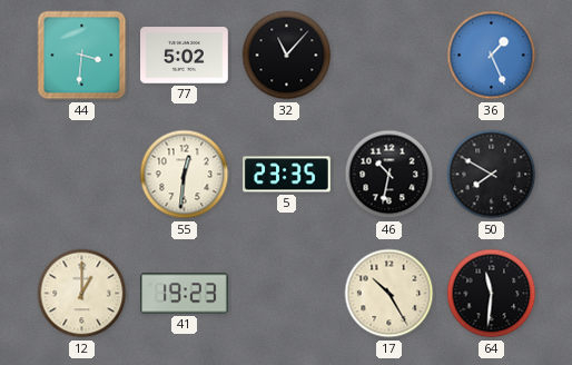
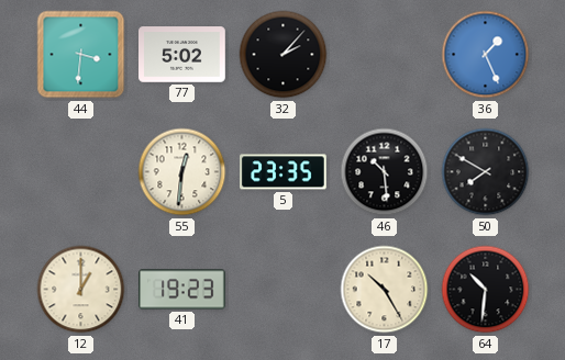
32: 11:07 -> 2:07 (284, 55)
46: 10:32 -> 10:29 (385, 172)
64: 11:31 -> 10:31 (486, 290)
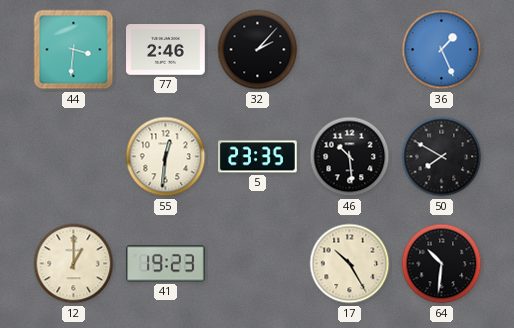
77: 5:02 -> 2:46 (166, 50)
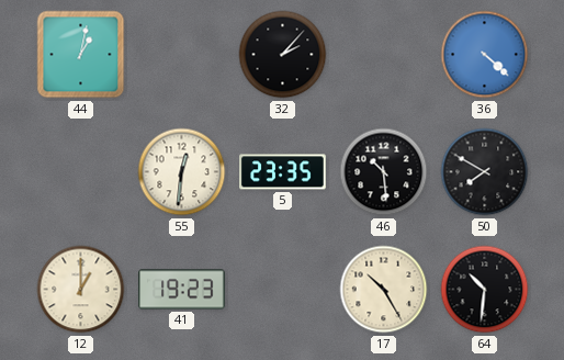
44: 3:31 -> 1:02 (81, 55)
77: 2:46 -> none (166, 50)
36: 1:26 -> 4:22 (485, 55)
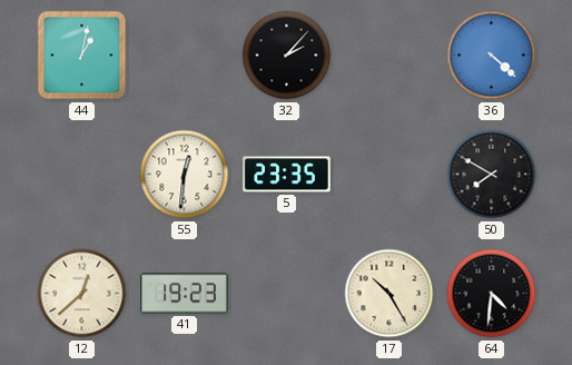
46: 10:29 -> none (384, 172)
12: 1:00 -> 12:38 (82, 294)
64: 10:31 -> 4:31 (492, 294)
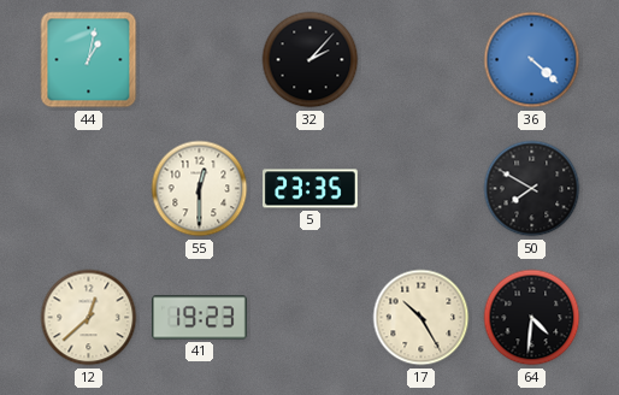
55: 12:31 -> 12:30 (200, 189)
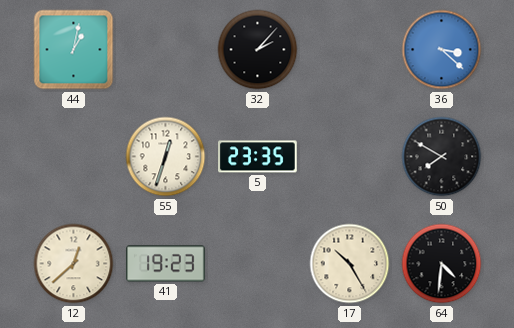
36: 4:22 -> 3:22 (442, 50)
55: 12:30 -> 12:33 (166, 157)
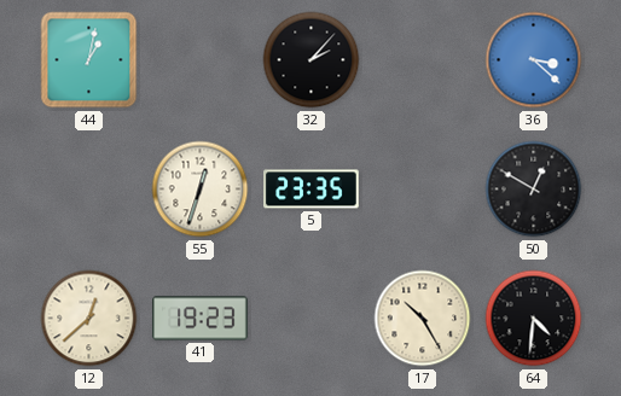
50: 7:50 -> 12:50 (534, 190)
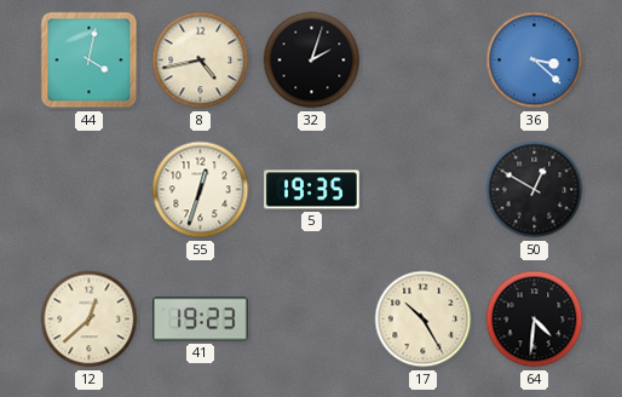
44: 1:02 -> 4:02 (90, 61)
8: none -> 4:43 (201, 61)
32: 2:07 -> 2:03 (312, 61)
5: 23:35 -> 19:35 (312, 190)
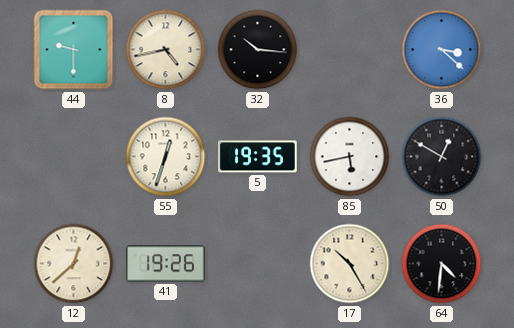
44: 4:02 -> 9:30 (74, 50)
32: 2:03 -> 10:16 (258, 50)
85: none -> 5:43 (350, 157)
41: 19:23 -> 19:26 (166, 264)
